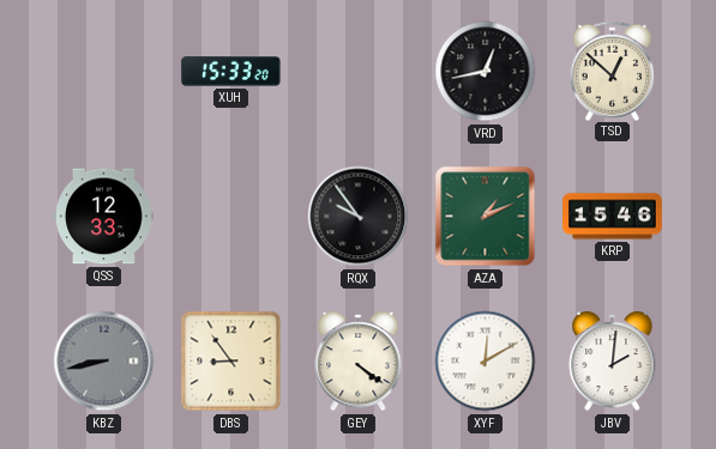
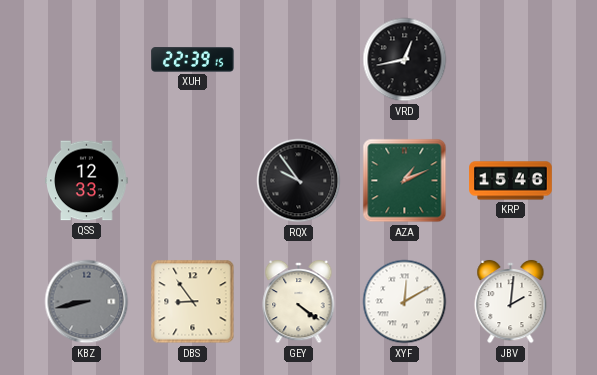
XUH: 15:33 -> 22:39 (193, 60)
TSD: 12:52 -> none (613, 71)
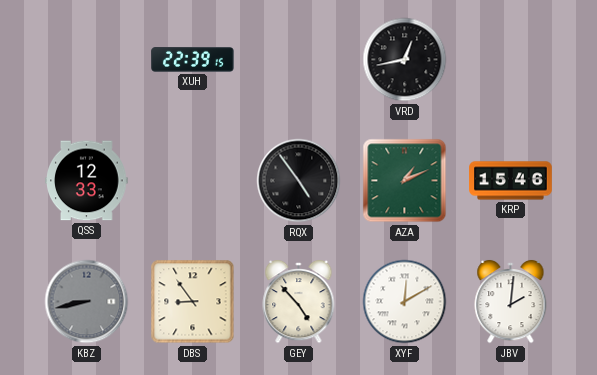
RQX: 9:54 -> 4:54 (299, 181)
GEY: 4:21 -> 4:53 (299, 302)
